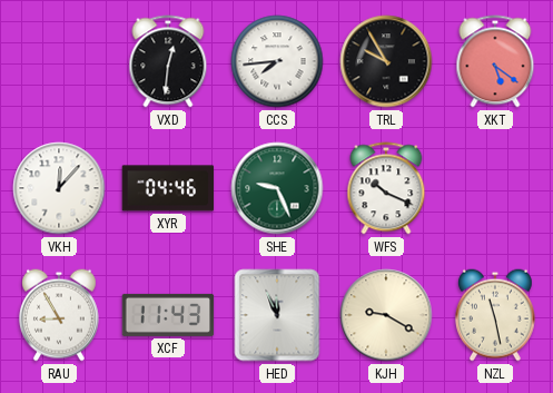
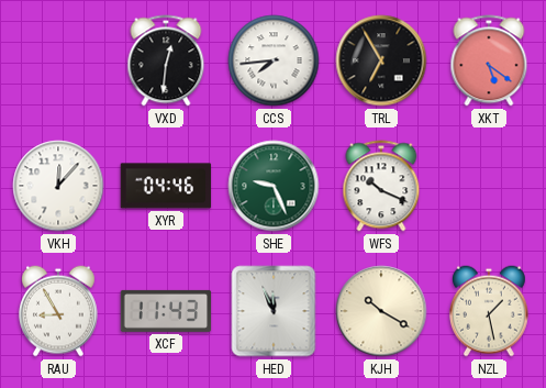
TRL: 9:55 -> 6:55 (381, 60)
KJH: 9:20 -> 10:20 (381, 311)
NZL: 11:28 -> 1:28 (489, 311)
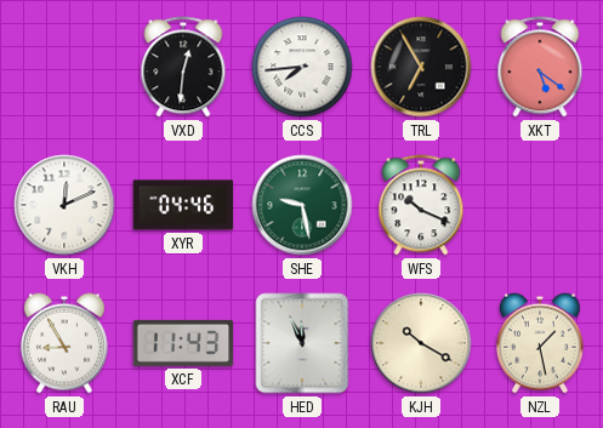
VKH: 12:07 -> 12:11 (64, 205)
SHE: 9:26 -> 9:28 (302, 205)
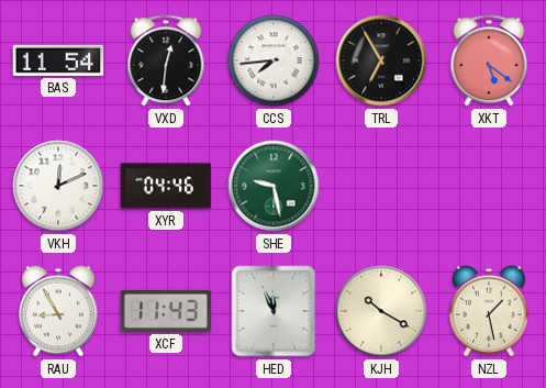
BAS: none -> 11:54 (58, 60)
WFS: 10:19 -> none (421, 205)
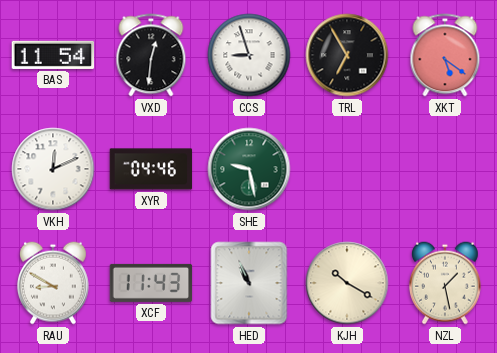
CCS: 7:44 -> 8:57 (249, 55)
RAU: 8:55 -> 8:50 (53, 283)
HED: 11:56 -> 10:56 (249, 283)
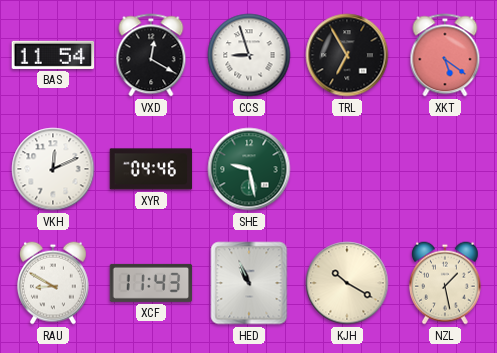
VXD: 12:31 -> 12:20 (151, 55)
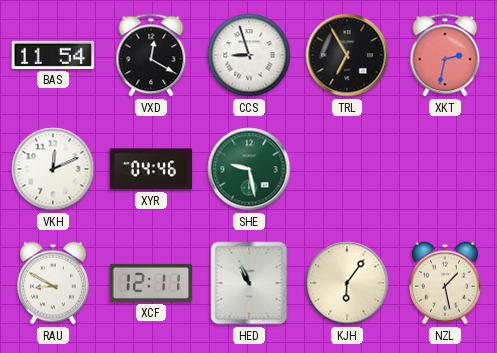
XKT: 5:21 -> 2:32 (445, 55)
XCF: 11:43 -> 12:11 (151, 283)
KJH: 10:20 -> 6:06 (347, 283)
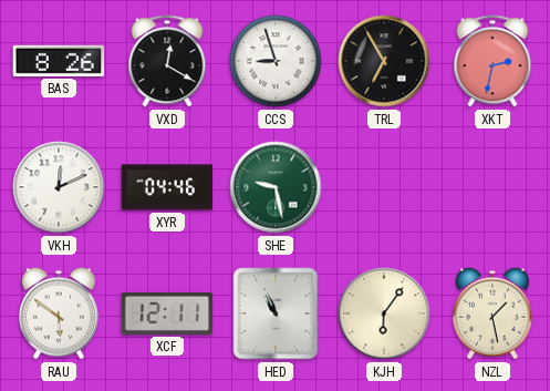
BAS: 11:54 -> 8:26 (59, 61)
RAU: 8:50 -> 5:51 (59, 313)
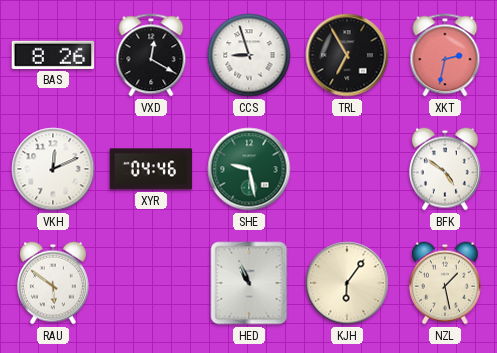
BFK: none -> 4:51 (445, 169)
XCF: 12:11 -> none (167, 313)
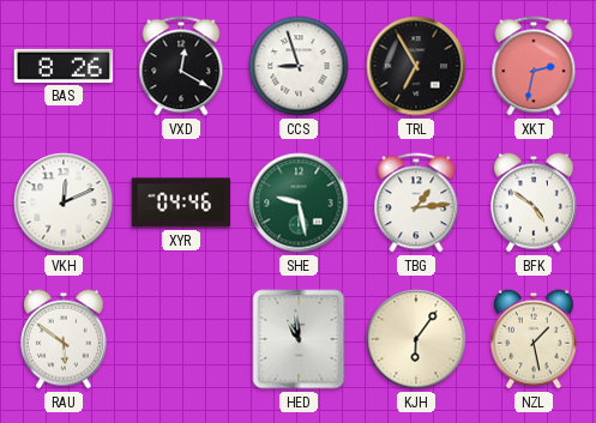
TBG: none -> 1:14 (416, 203)
HED: 10:56 -> 10:59 (299, 339)
